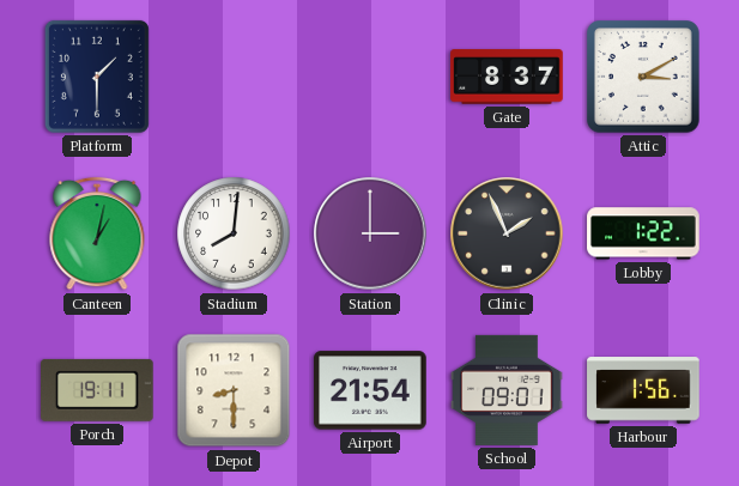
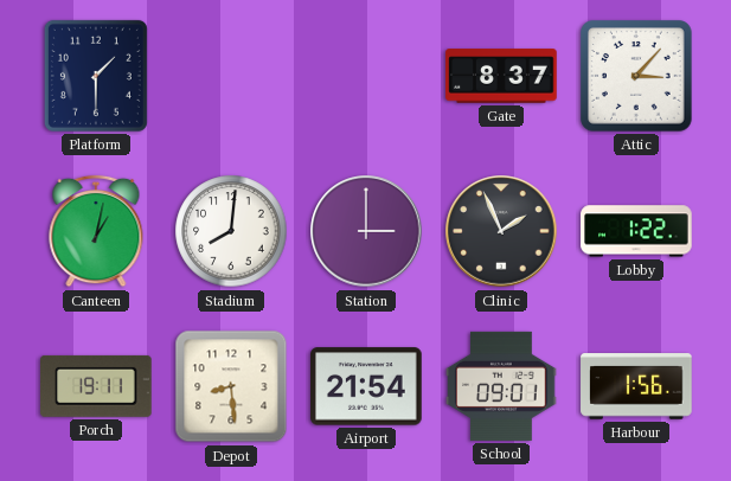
Attic: 3:10 -> 3:07 (637, 77)
Depot: 8:30 -> 8:29 (231, 386)
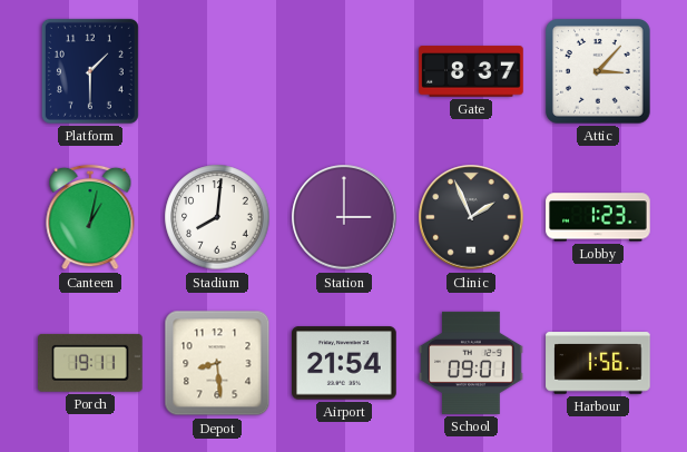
Lobby: 1:22 -> 1:23 (598, 217)
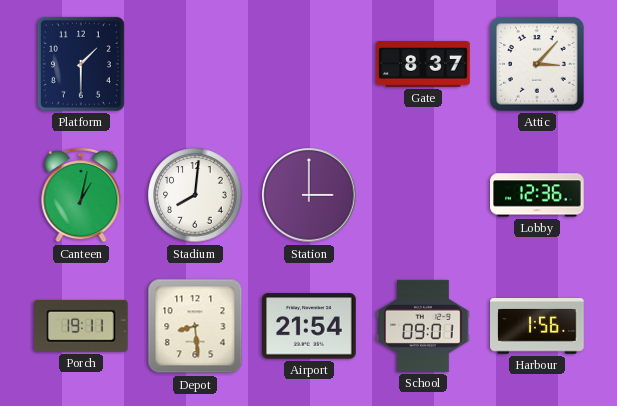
Clinic: 1:56 -> none (471, 217)
Lobby: 1:23 -> 12:36 (537, 195)
